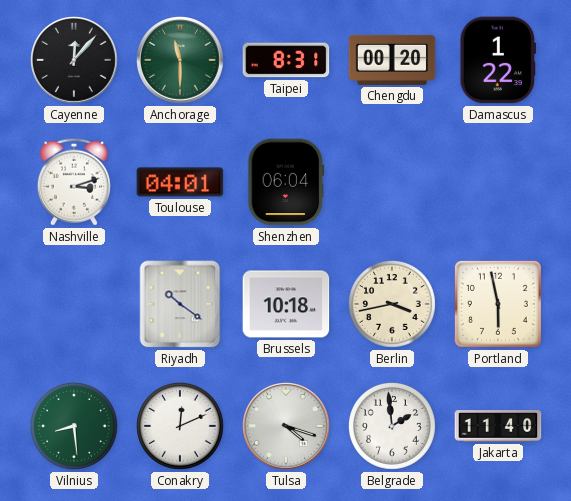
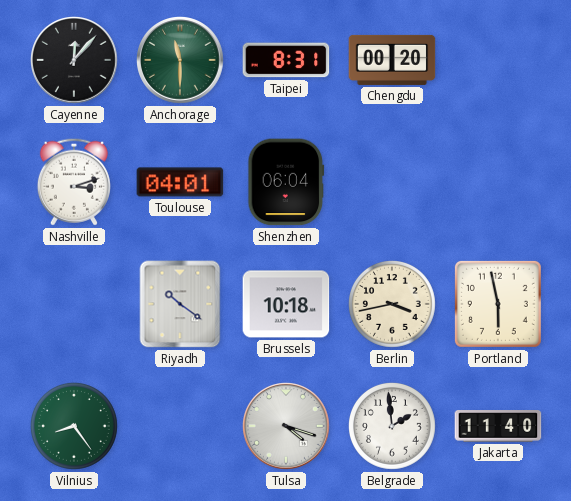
Damascus: 1:22 -> none (497, 60)
Vilnius: 8:29 -> 8:24 (75, 427)
Conakry: 12:11 -> none (181, 427)
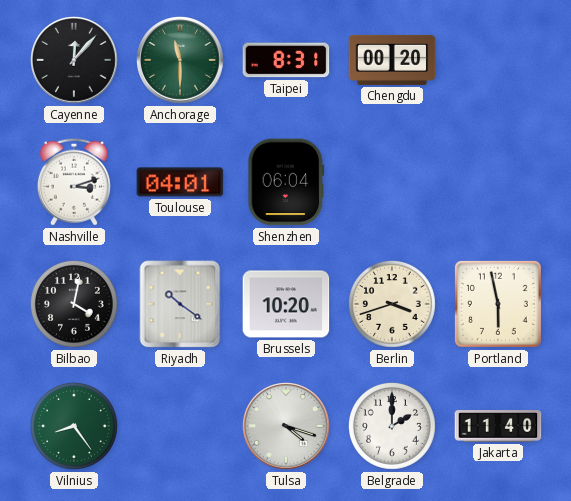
Bilbao: none -> 4:02 (75, 305)
Brussels: 10:18 -> 10:20 (286, 304)
Berlin: 3:43 -> 3:42 (393, 305)
Belgrade: 1:59 -> 2:00 (393, 427)
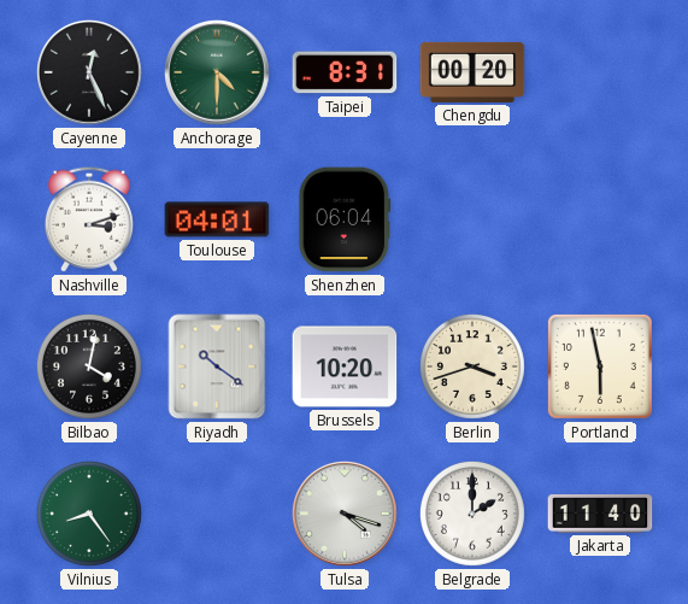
Cayenne: 12:07 -> 12:26 (90, 74)
Anchorage: 11:30 -> 4:30 (218, 74)
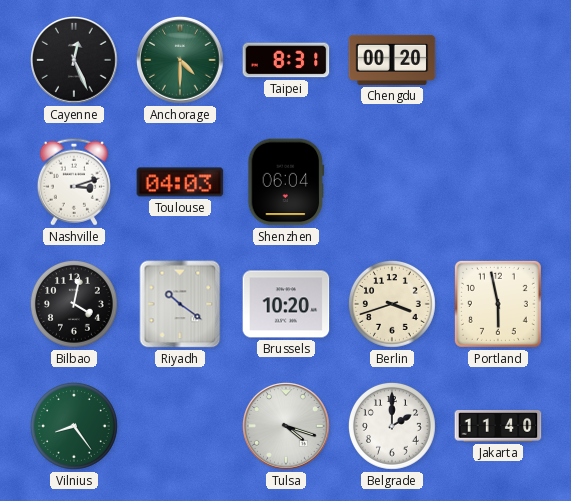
Toulouse: 04:01 -> 04:03 (180, 182)
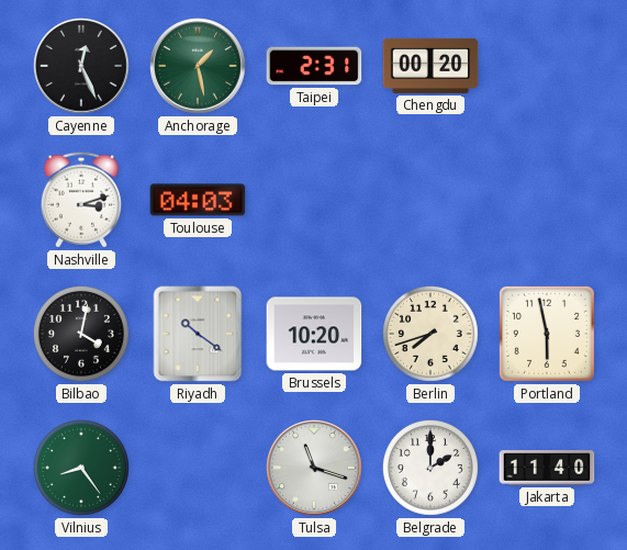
Anchorage: 4:30 -> 1:28 (199, 67)
Taipei: 8:31 -> 2:31 (314, 66)
Shenzhen: 06:04 -> none (286, 182)
Berlin: 3:42 -> 7:42 (432, 335)
Tulsa: 4:18 -> 11:18 (315, 469)
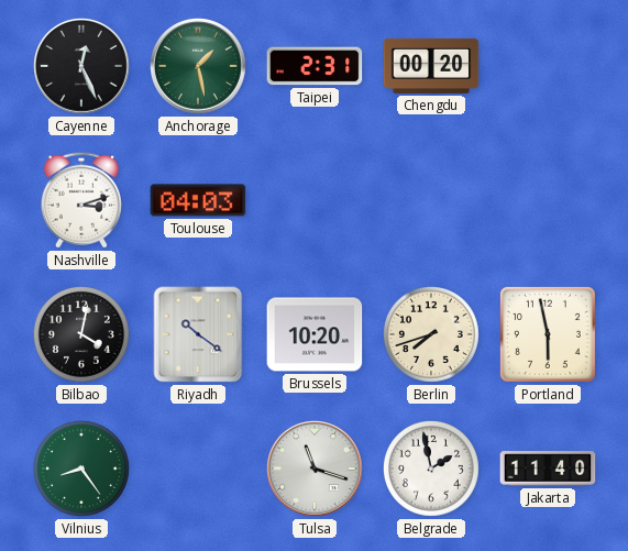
Belgrade: 2:00 -> 1:58 (432, 470)
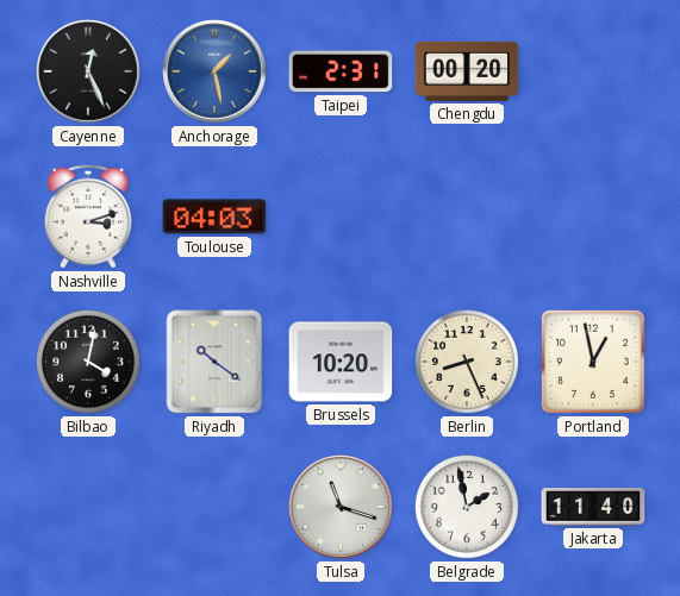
Anchorage dial: green -> blue (216, 73)
Berlin: 7:42 -> 8:26 (468, 363)
Portland: 5:58 -> 12:58 (593, 362)
Vilnius: 8:24 -> none (82, 470)
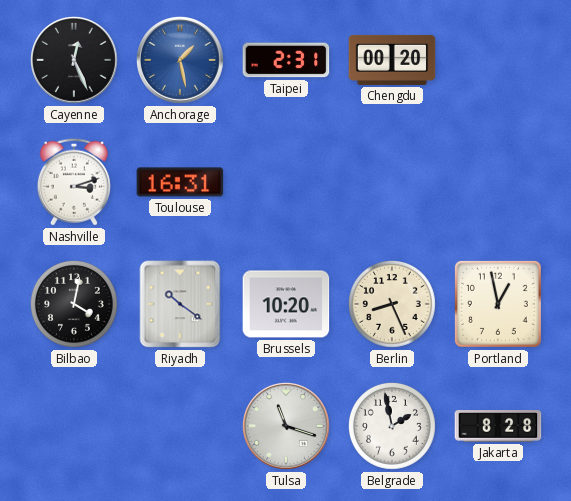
Toulouse: 04:03 -> 16:31 (180, 182)
Jakarta: 11:40 -> 8:28 (498, 426)
